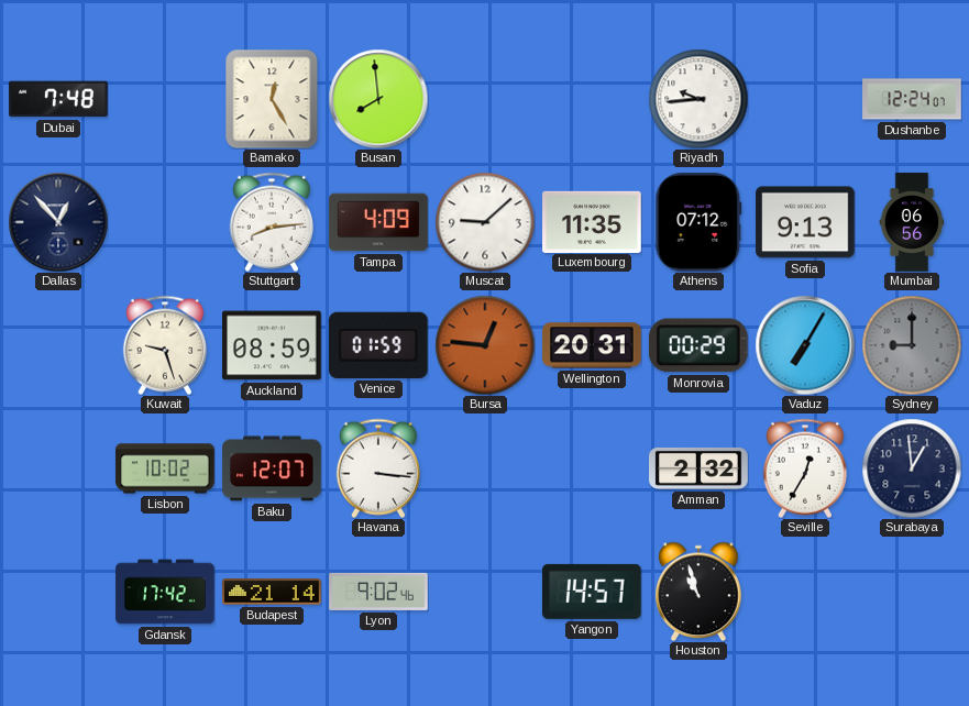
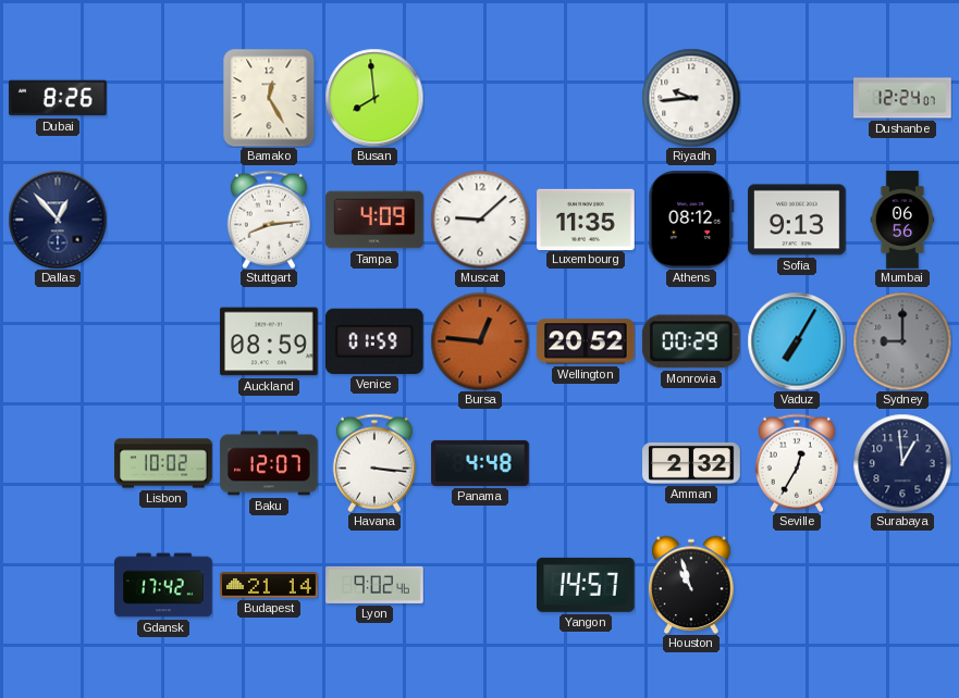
Dubai: 7:48 -> 8:26 (58, 98)
Athens: 07:12 -> 08:12 (691, 220)
Kuwait: 9:27 -> none (164, 345)
Wellington: 20:31 -> 20:52 (586, 341)
Panama: none -> 4:48 (480, 463)
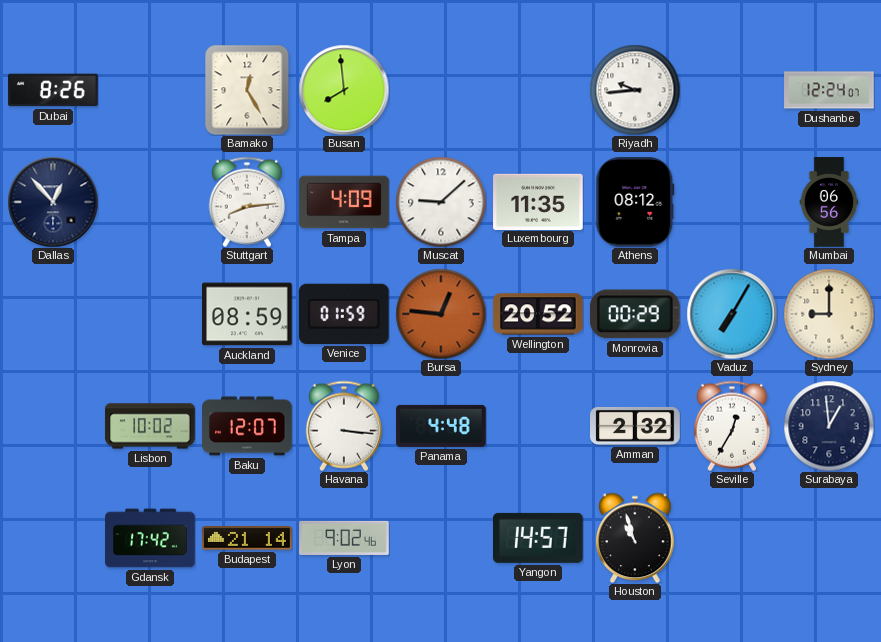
Sofia: 9:13 -> none (797, 220)
Sydney dial: grey -> cream (829, 314)
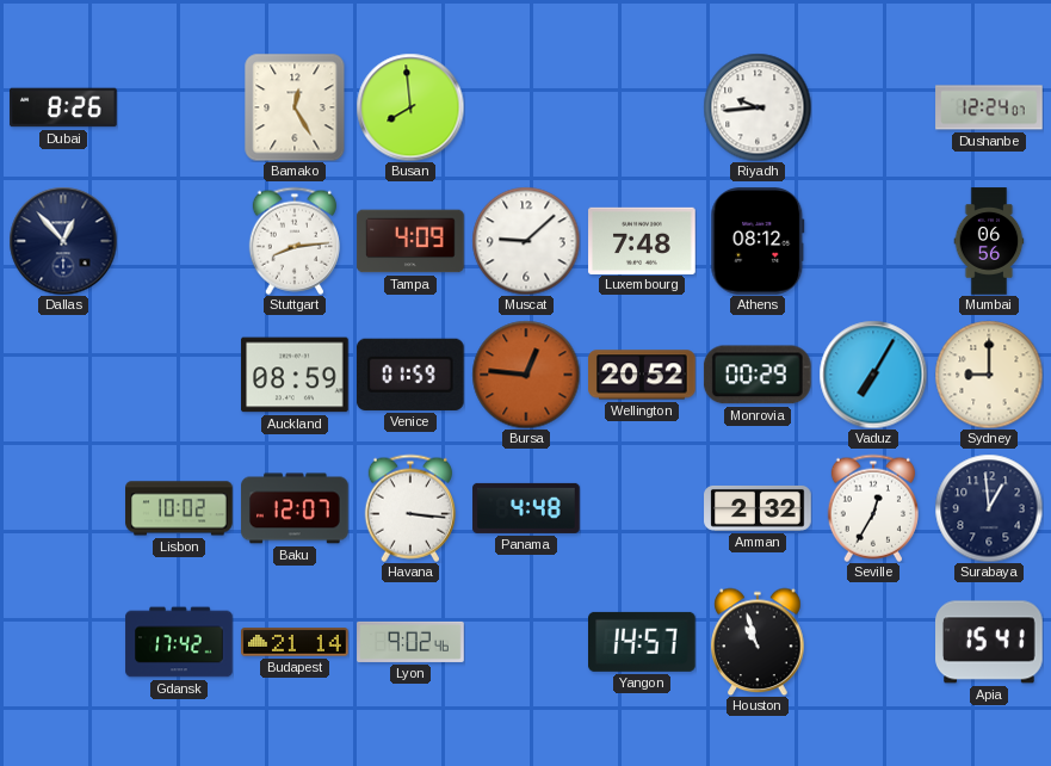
Luxembourg: 11:35 -> 7:48 (642, 240)
Apia: none -> 15:41 (989, 642)
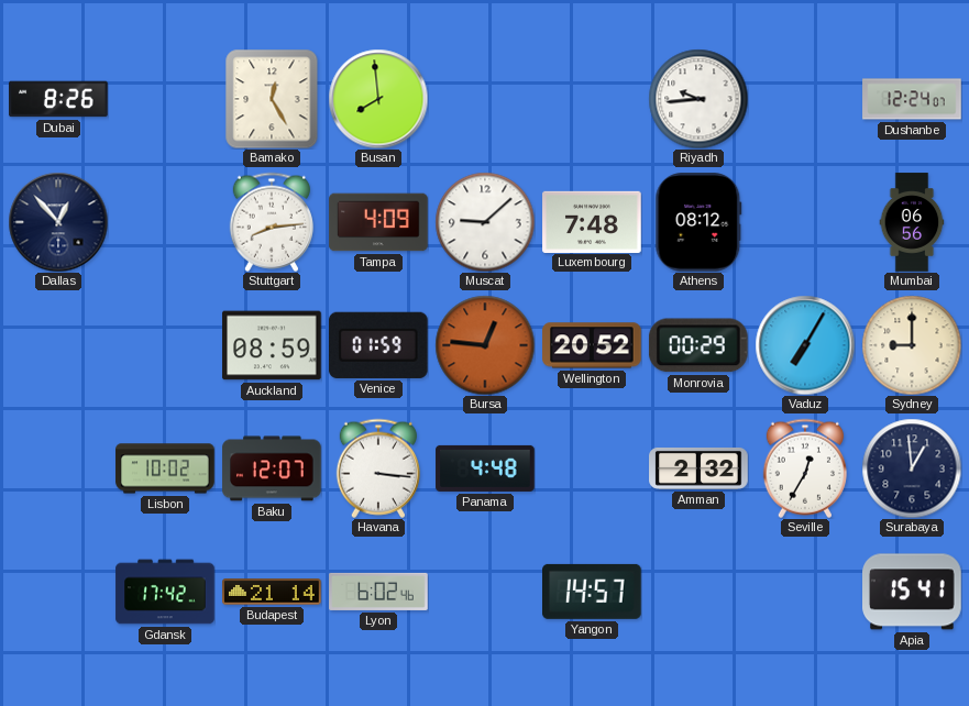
Lyon: 9:02 -> 6:02 (378, 592)
Houston: 10:57 -> none (758, 642)
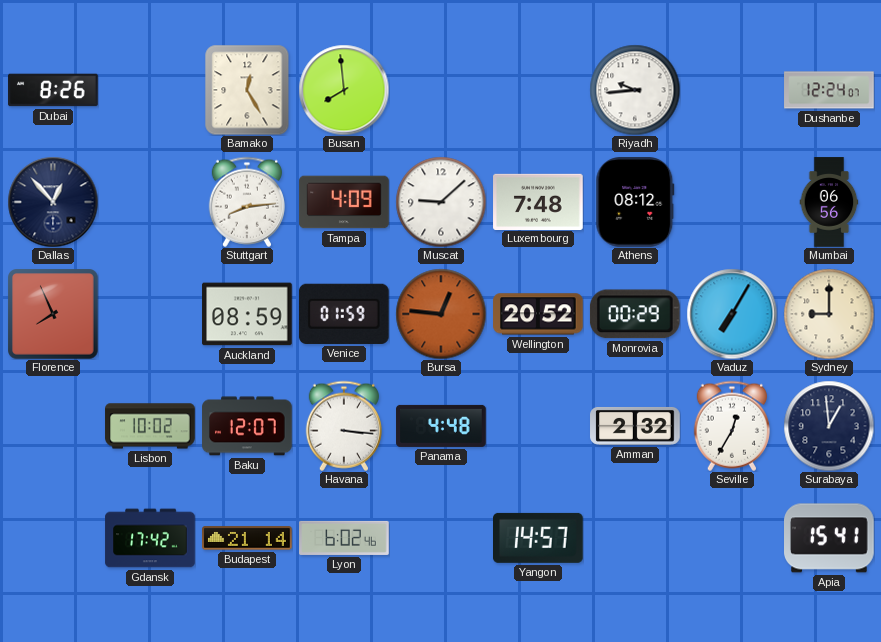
Florence: none -> 7:56 (53, 314)
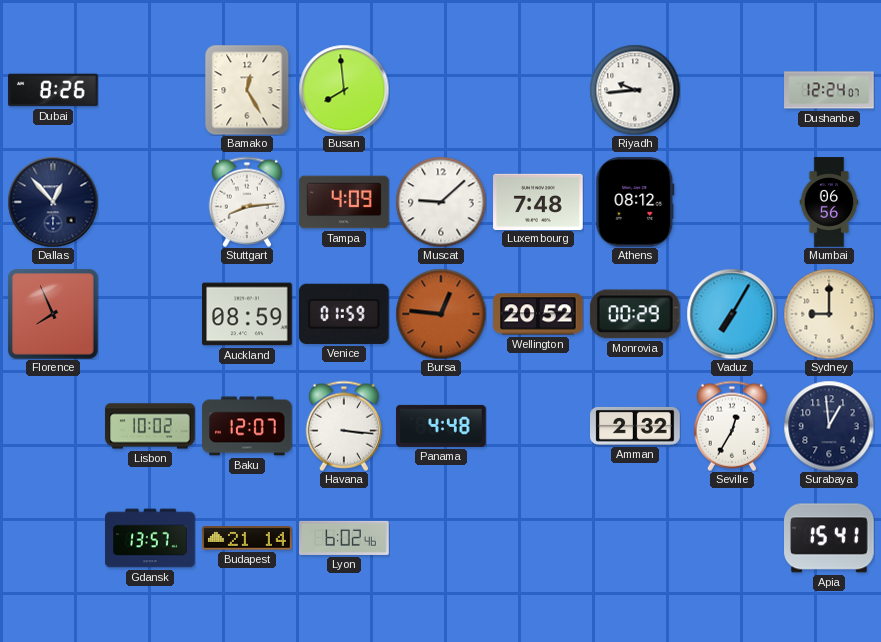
Gdansk: 17:42 -> 13:57 (150, 538)
Yangon: 14:57 -> none (539, 538)
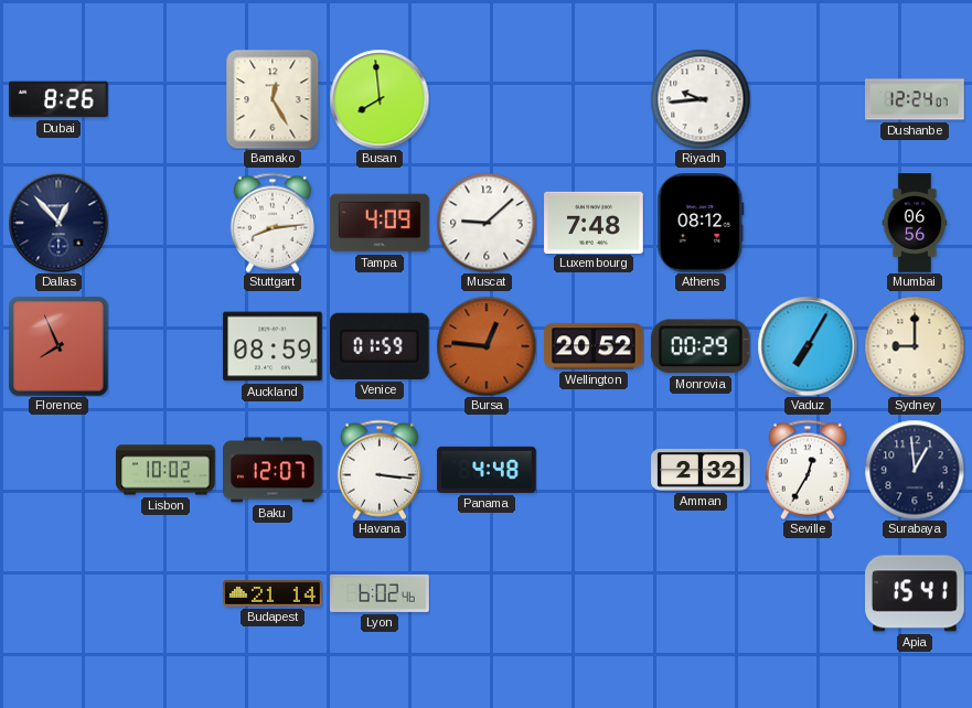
Gdansk: 13:57 -> none (150, 538)
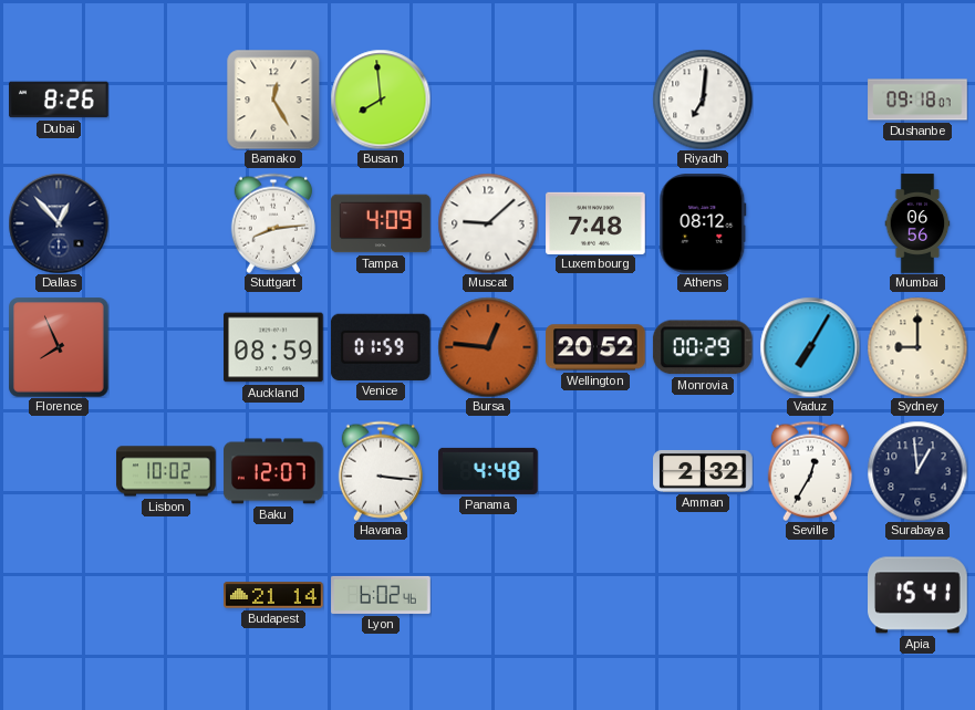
Riyadh: 9:44 -> 7:01 (703, 100)
Dushanbe: 12:24 -> 09:18 (917, 100)
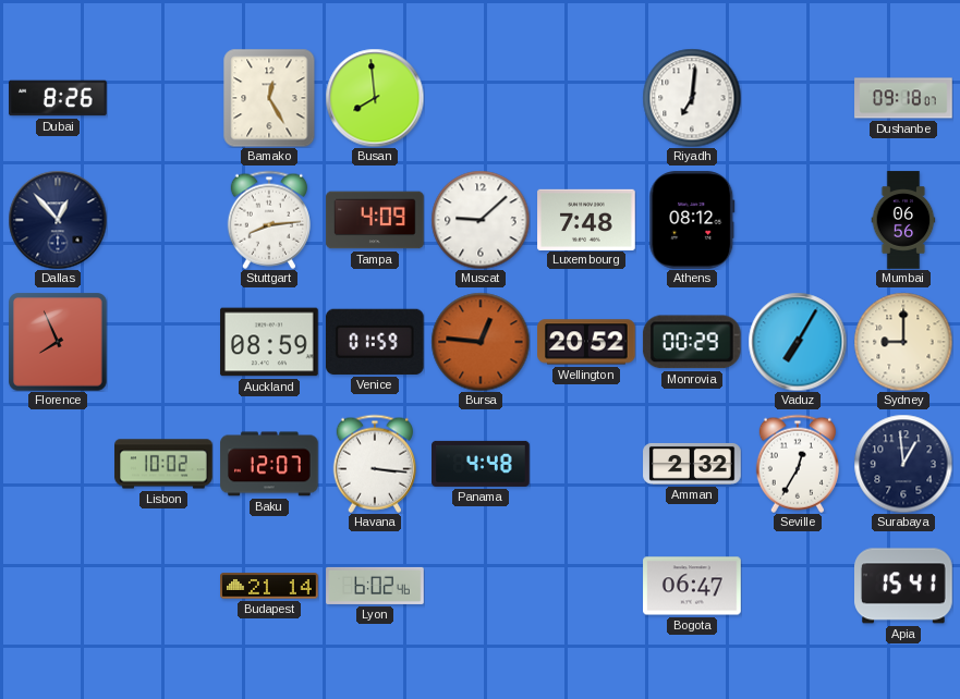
Bogota: none -> 06:47 (692, 586)
